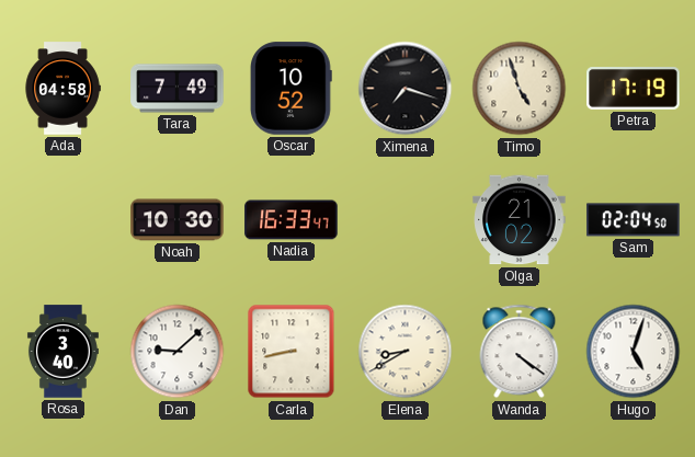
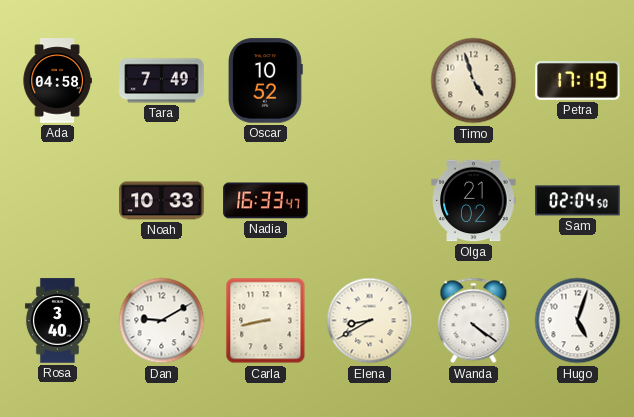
Ximena: 7:18 -> none (406, 89)
Noah: 10:30 -> 10:33 (162, 201)
Dan: 9:08 -> 9:10 (162, 321)
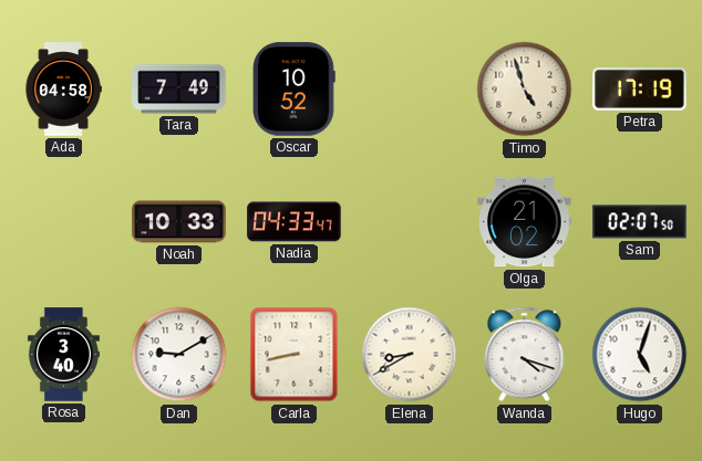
Nadia: 16:33 -> 04:33 (295, 222)
Sam: 02:04 -> 02:07 (640, 222)
Wanda: 4:21 -> 4:18 (525, 355)
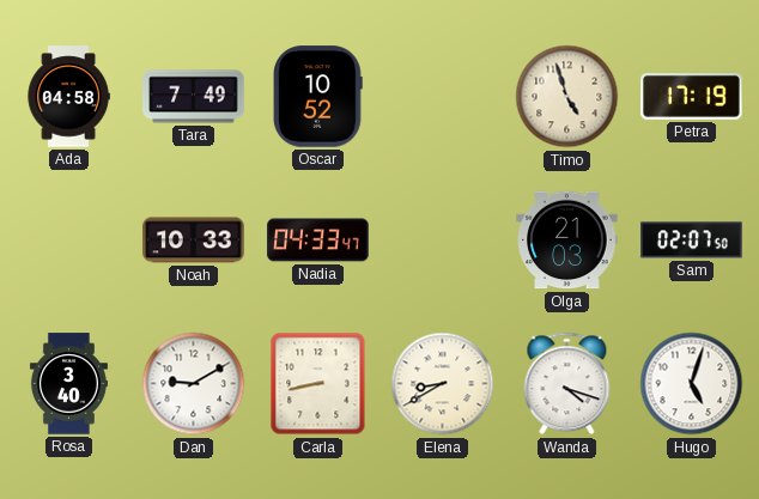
Olga: 21:02 -> 21:03 (567, 241)
